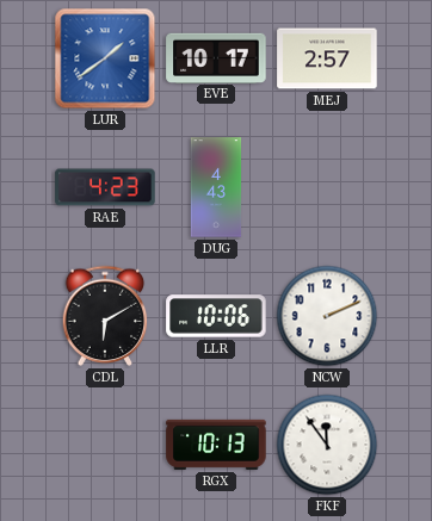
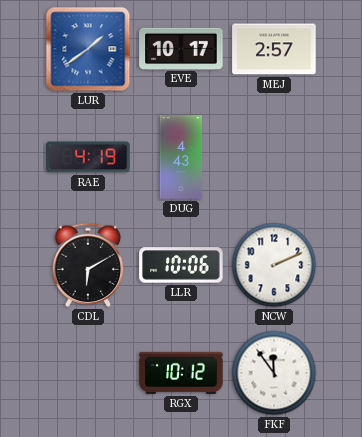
RAE: 4:23 -> 4:19 (88, 157)
RGX: 10:13 -> 10:12 (181, 373)
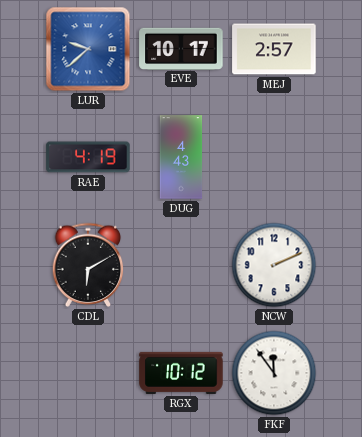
LUR: 1:39 -> 9:38 (88, 49)
LLR: 10:06 -> none (181, 265)
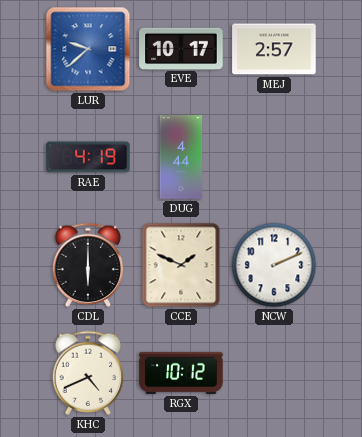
DUG: 4:43 -> 4:44 (181, 157)
CDL: 6:10 -> 6:00 (88, 265)
CCE: none -> 1:49 (181, 265)
KHC: none -> 4:41 (88, 373)
FKF: 11:54 -> none (274, 373)
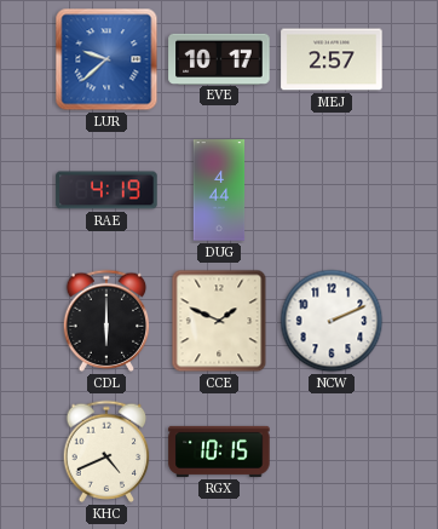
RGX: 10:12 -> 10:15 (219, 452)
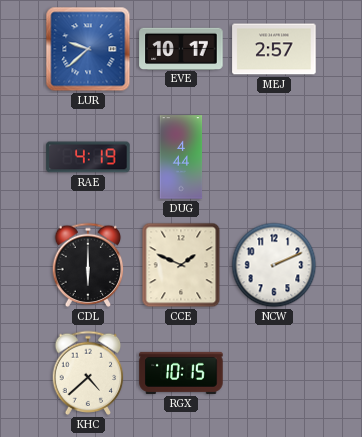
KHC: 4:41 -> 4:38 (88, 373)
